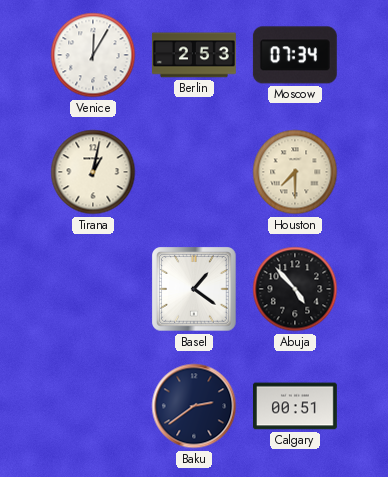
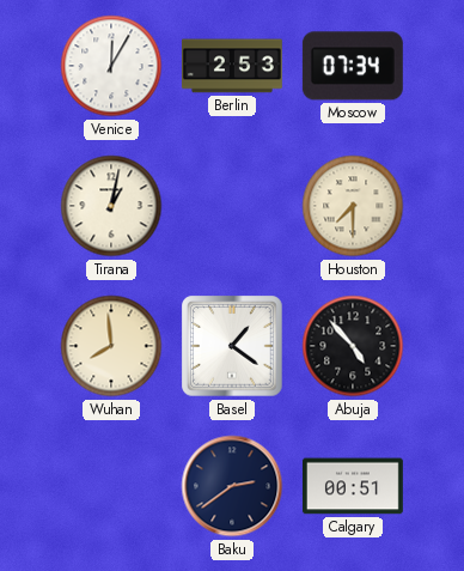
Wuhan: none -> 7:59 (111, 346)
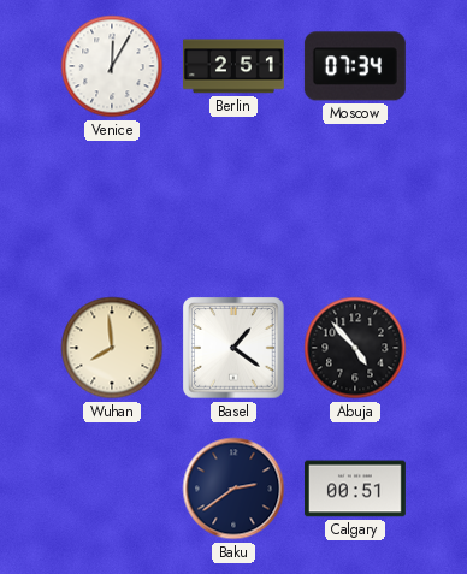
Berlin: 2:53 -> 2:51 (233, 66)
Tirana: 1:02 -> none (111, 206)
Houston: 7:30 -> none (353, 206)
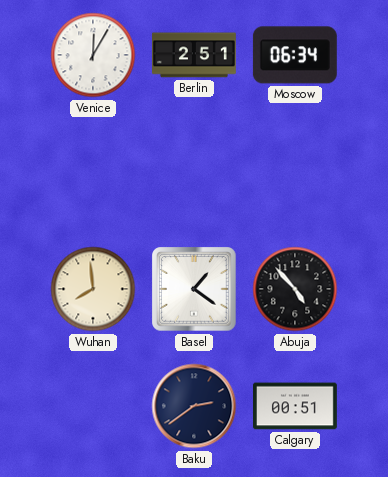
Moscow: 07:34 -> 06:34 (295, 55)
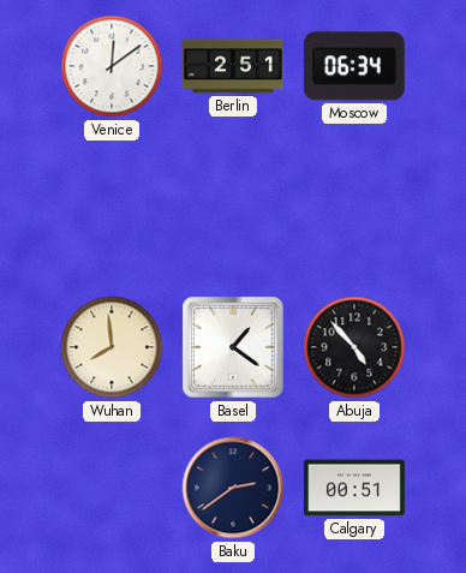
Venice: 12:05 -> 12:09 (112, 66)
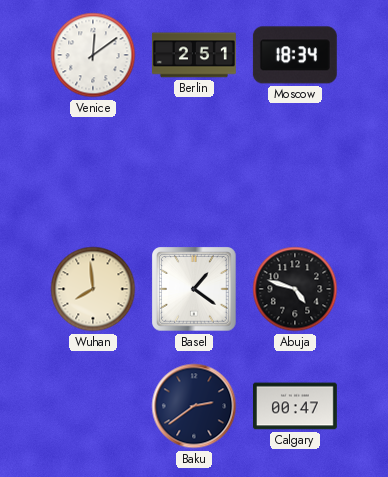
Moscow: 06:34 -> 18:34 (295, 55)
Abuja: 4:53 -> 4:48 (295, 289)
Calgary: 00:51 -> 00:47 (295, 406)
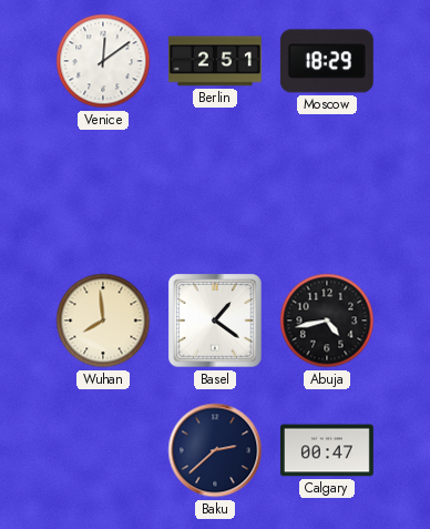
Moscow: 18:34 -> 18:29 (327, 61)
Abuja: 4:48 -> 4:43 (327, 321)
Baku: 2:39 -> 2:38 (215, 450)
